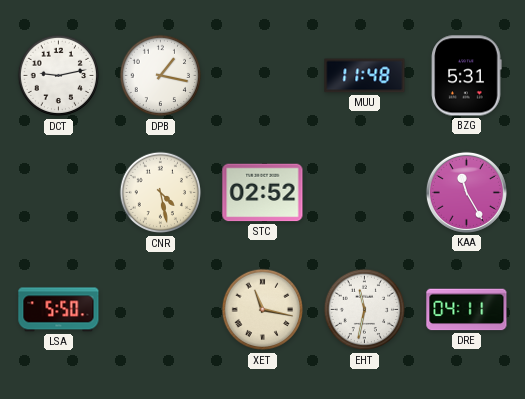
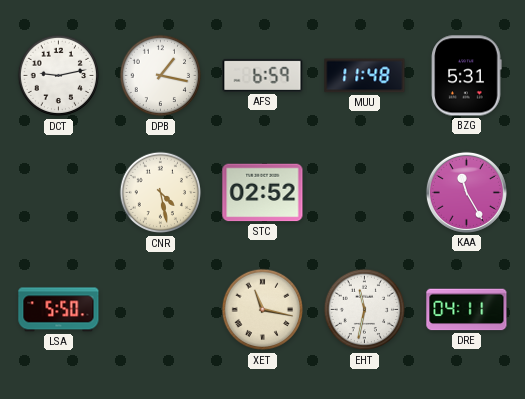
AFS: none -> 6:59 (263, 75)
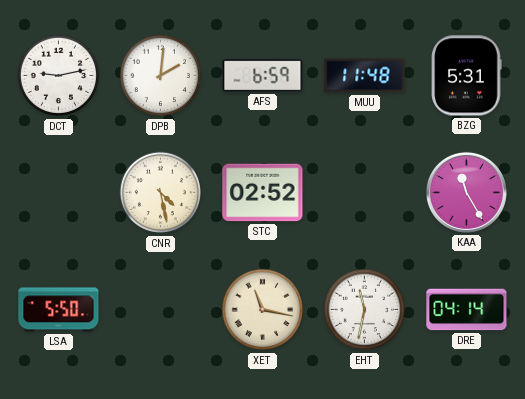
DPB: 1:17 -> 2:01 (161, 76)
DRE: 04:11 -> 04:14 (467, 310)
